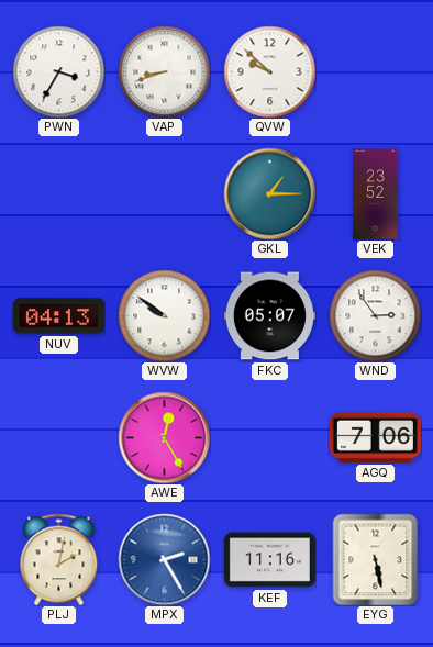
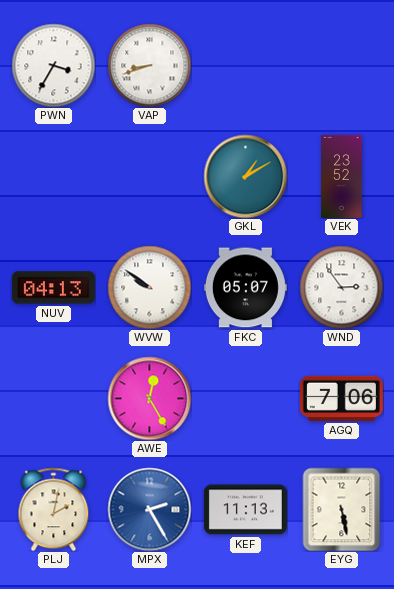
QVW: 9:52 -> none (269, 71)
GKL: 1:15 -> 1:10 (245, 176)
KEF: 11:16 -> 11:13 (245, 510)
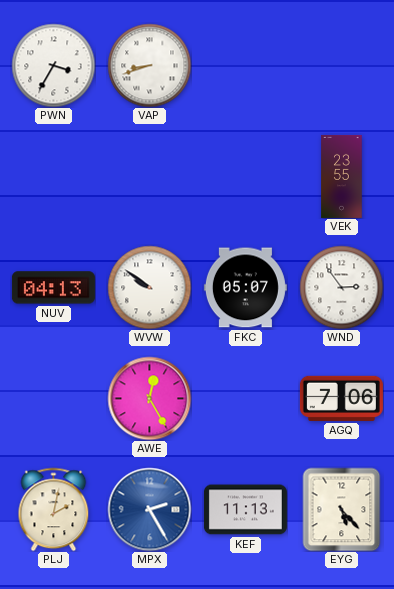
GKL: 1:10 -> none (245, 176)
VEK: 23:52 -> 23:55 (342, 176)
EYG: 5:28 -> 5:23 (342, 509)
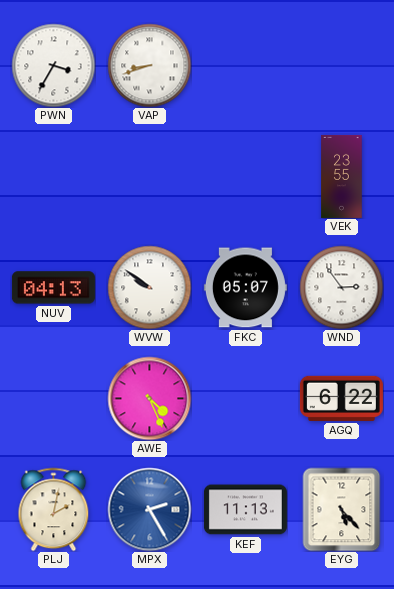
AWE: 12:25 -> 4:26 (149, 398)
AGQ: 7:06 -> 6:22 (341, 398)
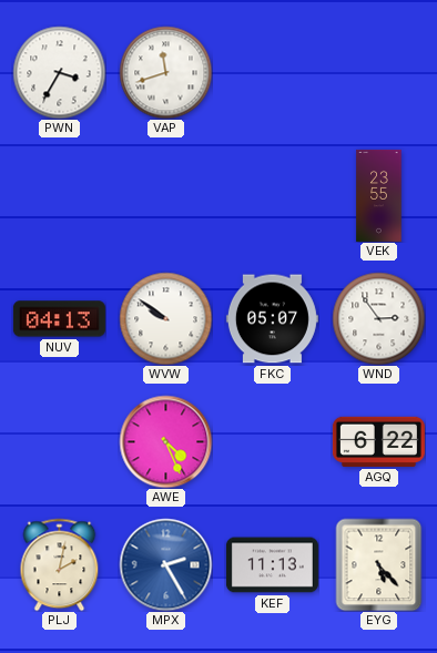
VAP: 8:42 -> 11:42 (165, 72)
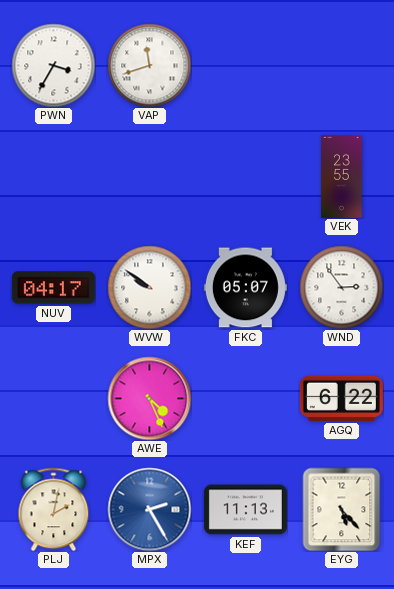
NUV: 04:13 -> 04:17 (53, 288)
